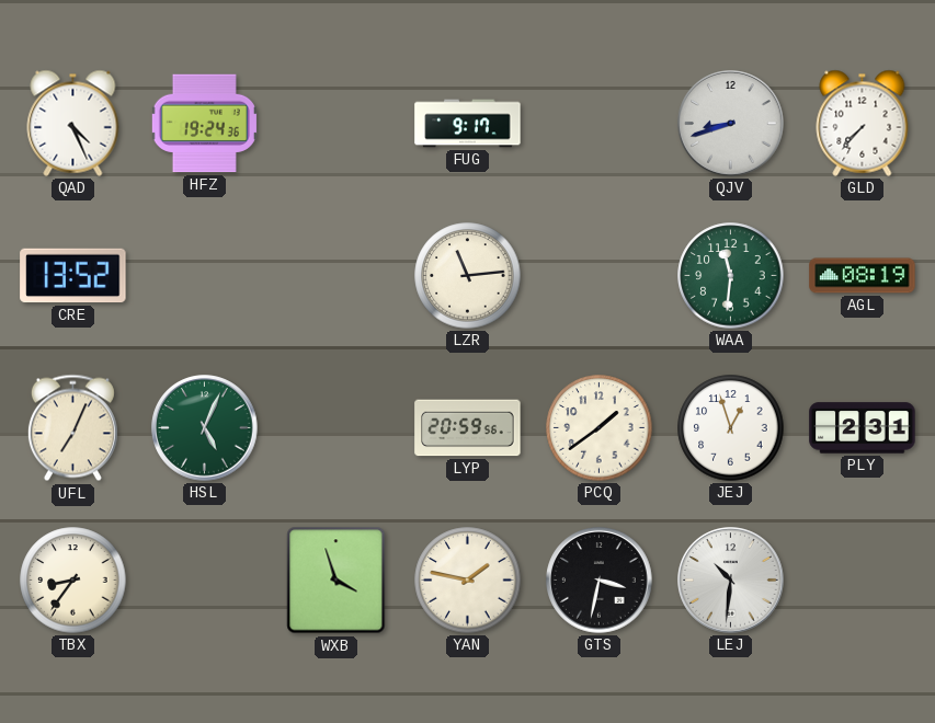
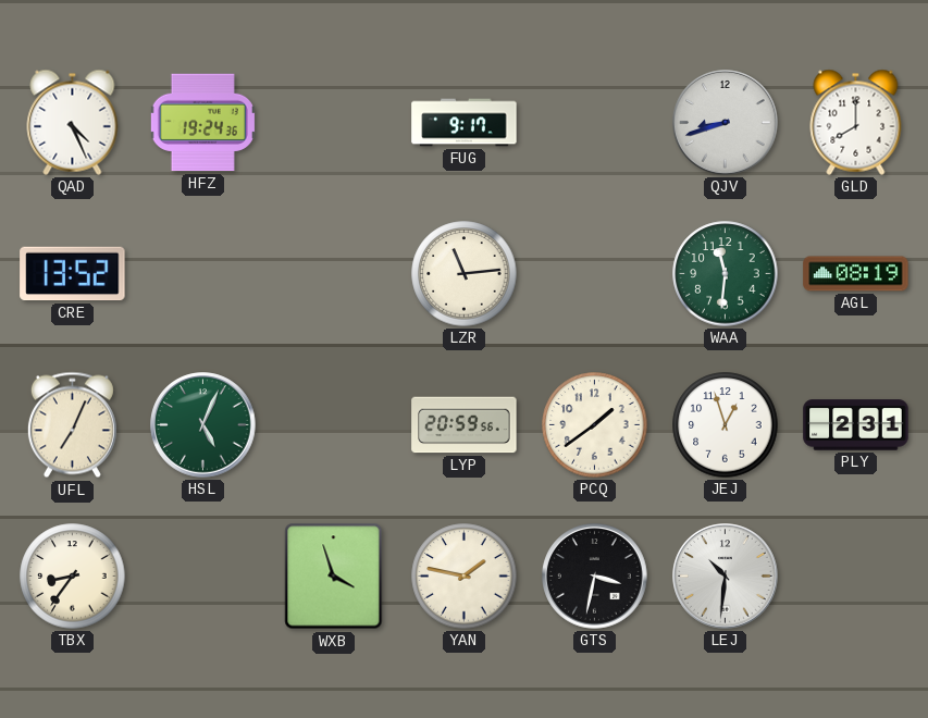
GLD: 7:37 -> 8:00 (856, 122)
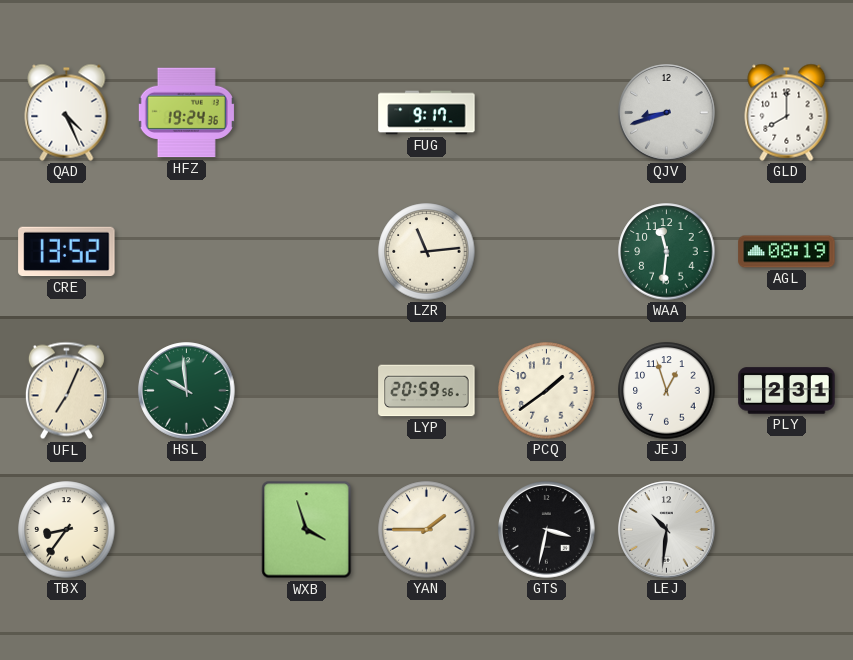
HSL: 5:04 -> 9:59 (187, 391)
YAN: 1:47 -> 1:45 (427, 530)
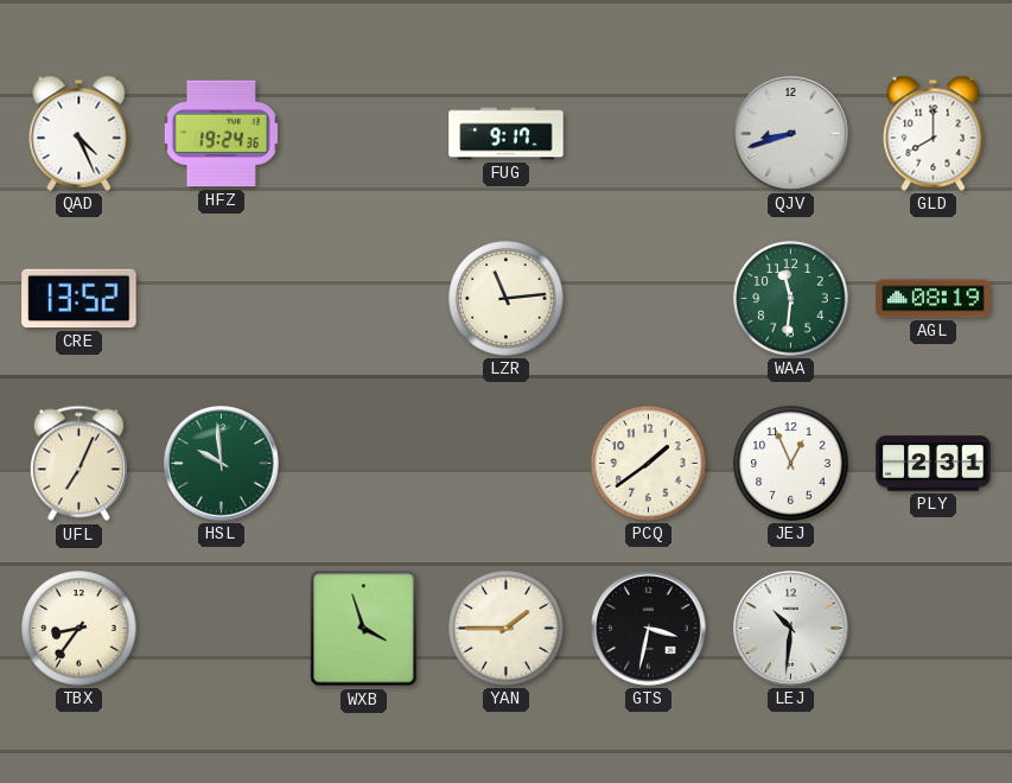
LYP: 20:59 -> none (427, 391)
JEJ: 12:57 -> 12:56 (791, 464)
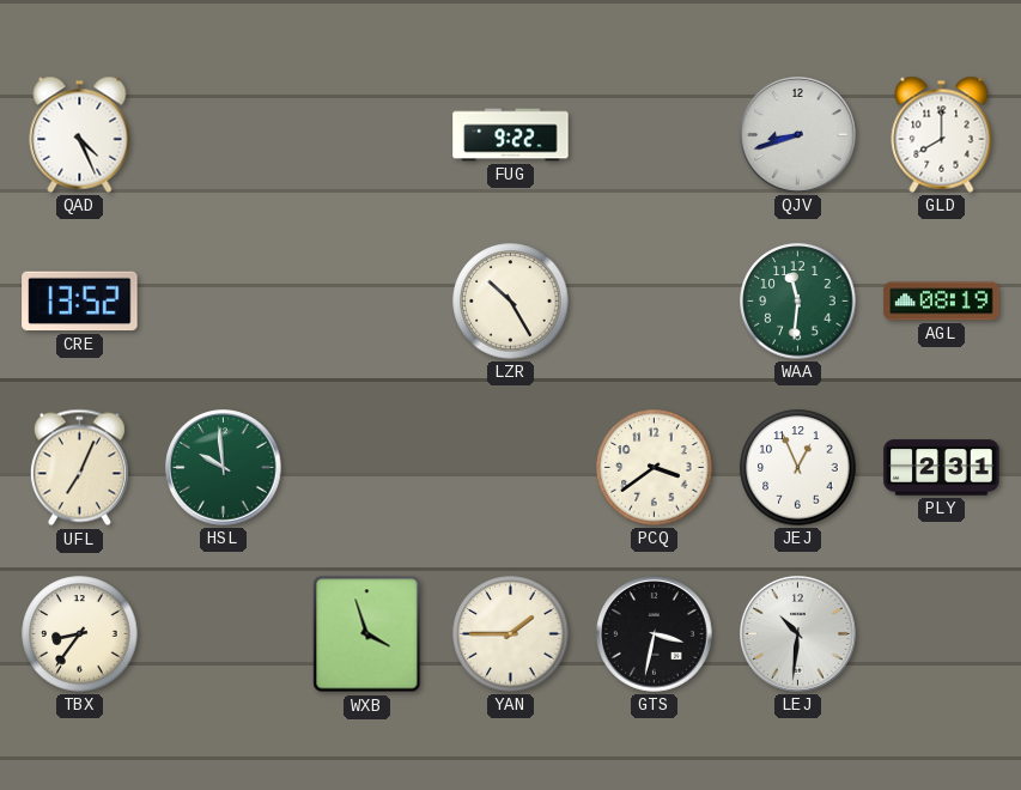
HFZ: 19:24 -> none (221, 134)
FUG: 9:17 -> 9:22 (511, 135)
LZR: 11:14 -> 10:25 (511, 302)
PCQ: 1:39 -> 3:39 (655, 468)
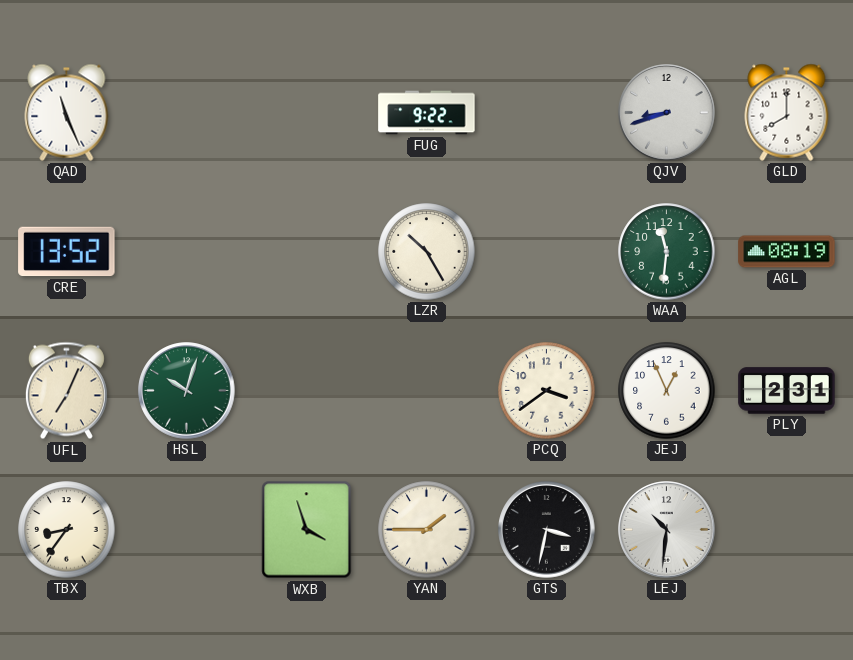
QAD: 4:26 -> 11:26 (67, 112)
HSL: 9:59 -> 10:03 (187, 391)
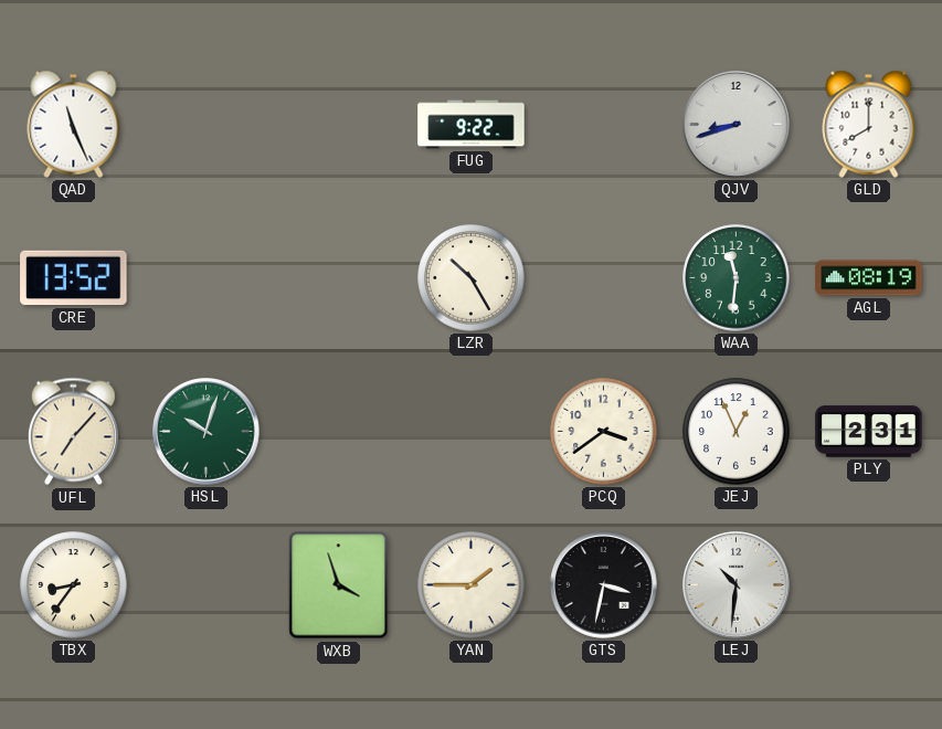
UFL: 7:04 -> 7:07 (73, 432)
